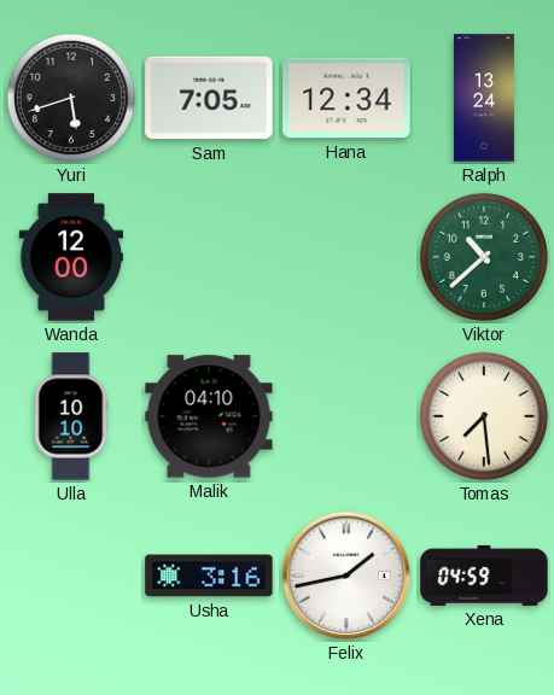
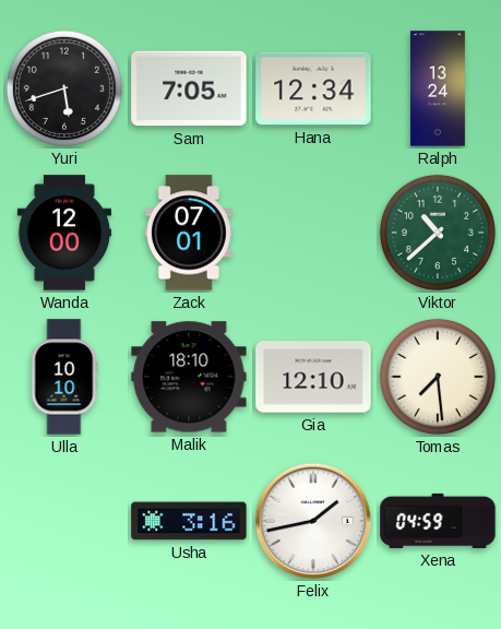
Zack: none -> 07:01 (190, 233)
Malik: 04:10 -> 18:10 (189, 377)
Gia: none -> 12:10 (313, 377)
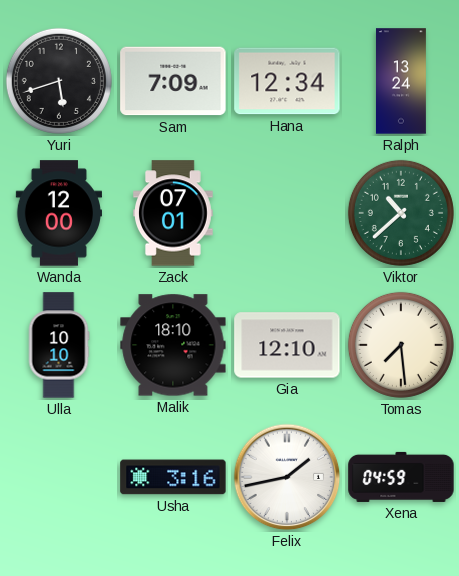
Sam: 7:05 -> 7:09 (173, 81)
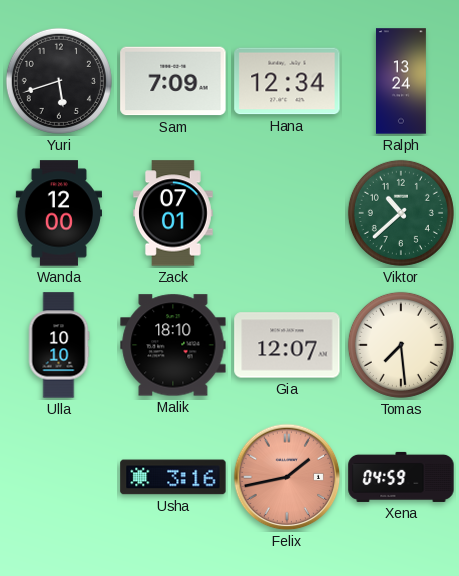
Gia: 12:10 -> 12:07 (287, 345)
Felix dial: white -> salmon (287, 477)
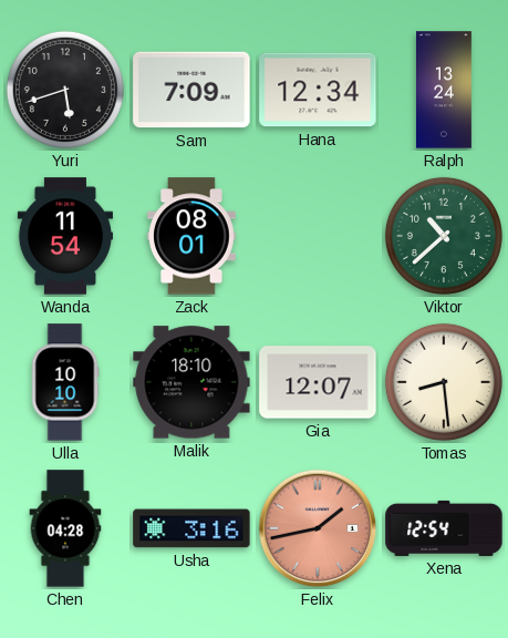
Wanda: 12:00 -> 11:54 (64, 236)
Zack: 07:01 -> 08:01 (193, 236)
Tomas: 7:29 -> 8:29 (444, 382)
Chen: none -> 04:28 (65, 528)
Xena: 04:59 -> 12:54 (444, 528)
